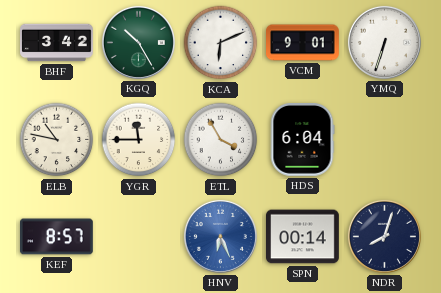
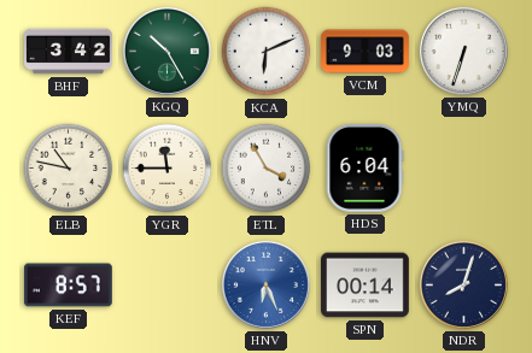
VCM: 9:01 -> 9:03 (366, 52)
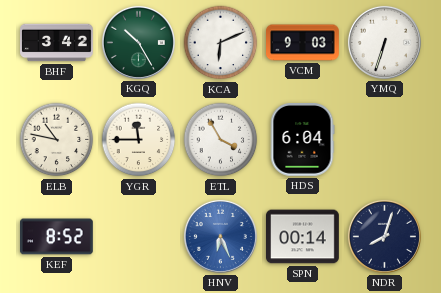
KEF: 8:57 -> 8:52 (57, 237)
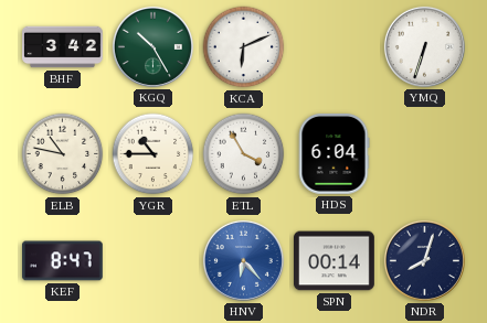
VCM: 9:03 -> none (303, 43)
YGR: 11:45 -> 10:45 (153, 154)
KEF: 8:52 -> 8:47 (63, 261)
HNV: 6:26 -> 6:23 (243, 260)
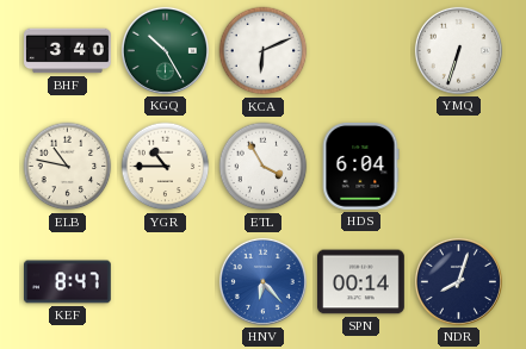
BHF: 3:42 -> 3:40 (68, 51)
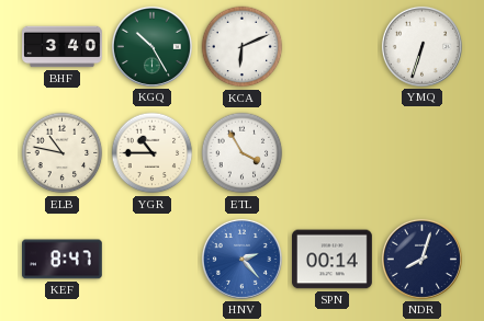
HDS: 6:04 -> none (360, 167)
HNV: 6:23 -> 2:23 (241, 259)
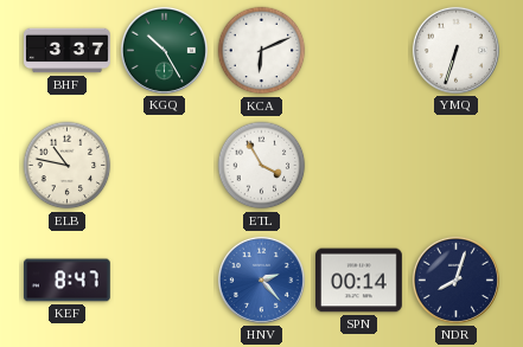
BHF: 3:40 -> 3:37 (68, 51)
YGR: 10:45 -> none (153, 153)
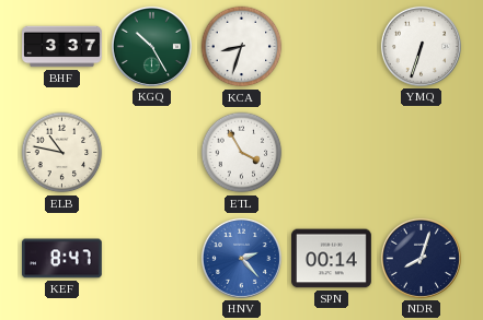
KCA: 6:11 -> 8:33 (242, 47)
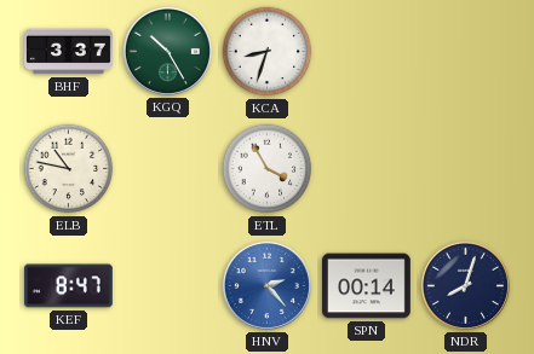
YMQ: 6:33 -> none (421, 46)
